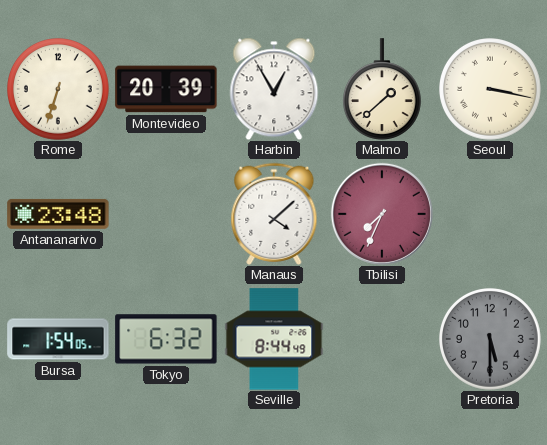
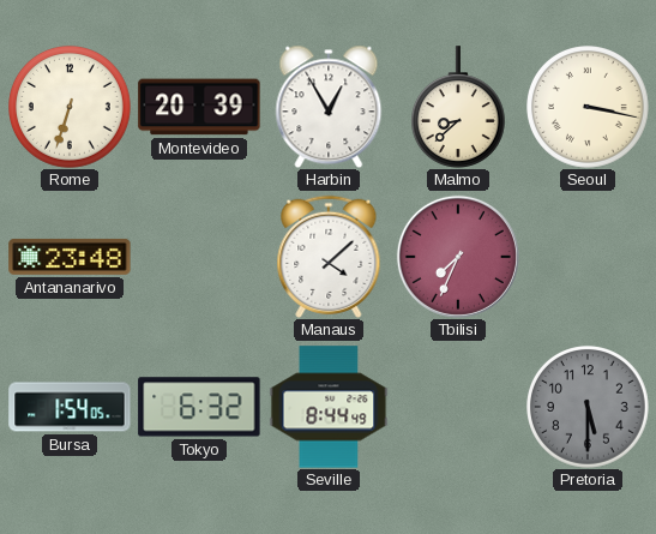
Malmo: 1:38 -> 8:38 (458, 107)
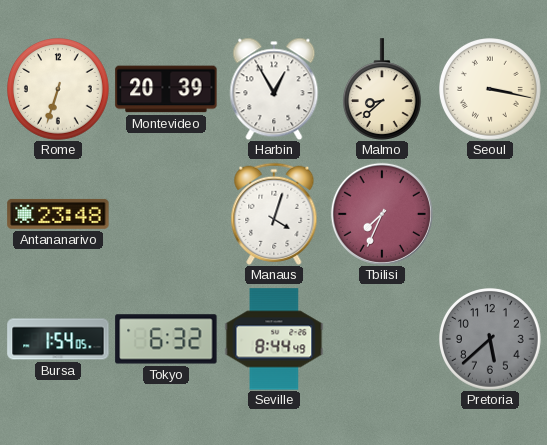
Manaus: 4:08 -> 4:03 (274, 214)
Pretoria: 5:30 -> 5:38 (491, 340)
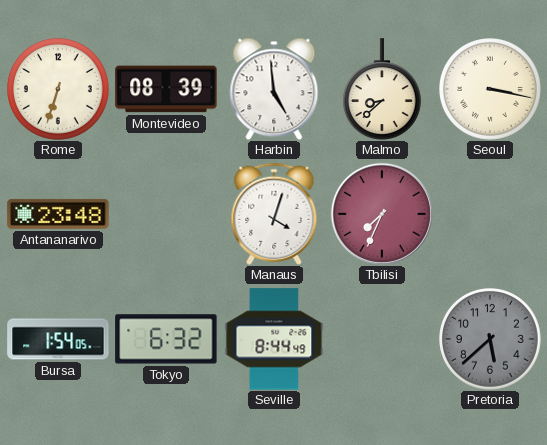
Montevideo: 20:39 -> 08:39 (166, 89)
Harbin: 12:55 -> 4:59 (274, 89)
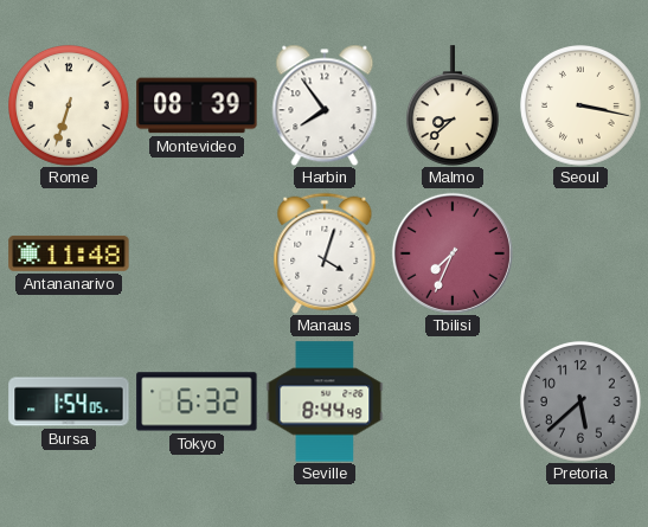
Harbin: 4:59 -> 7:54 (325, 105)
Antananarivo: 23:48 -> 11:48 (69, 253)
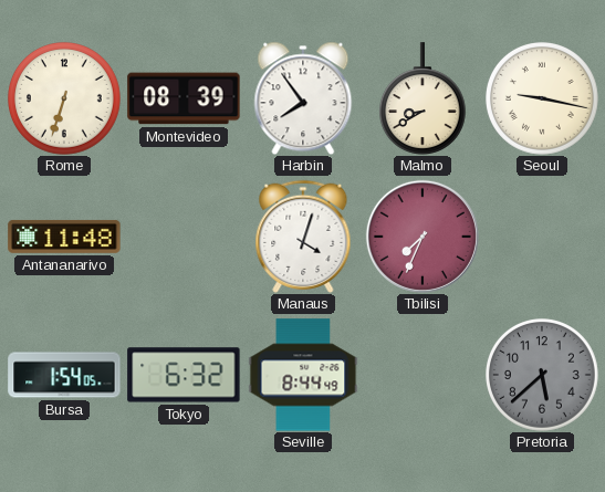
Malmo: 8:38 -> 8:40 (423, 98)
Seoul: 3:17 -> 9:17 (543, 100)
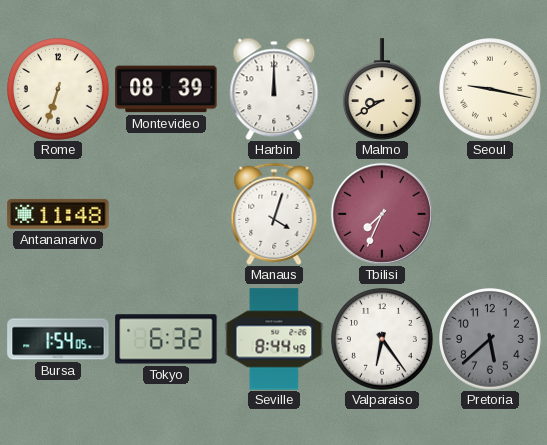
Harbin: 7:54 -> 12:00 (274, 89)
Valparaiso: none -> 6:24 (383, 340)
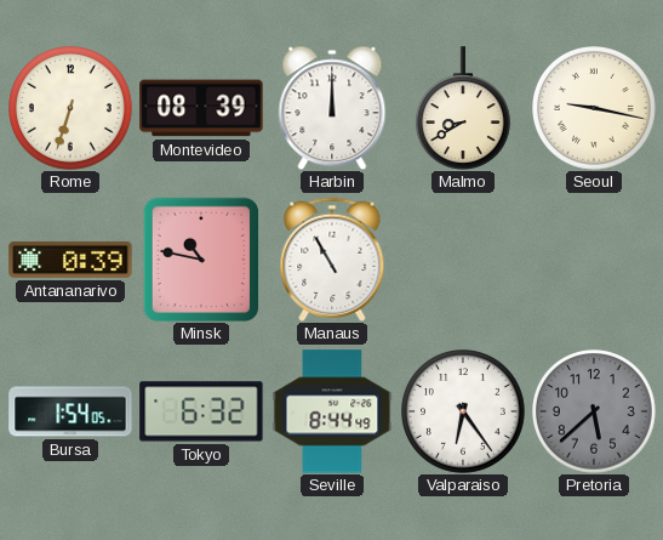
Antananarivo: 11:48 -> 0:39 (70, 260)
Minsk: none -> 10:47 (200, 258)
Manaus: 4:03 -> 10:55 (332, 260)
Tbilisi: 7:34 -> none (382, 214)
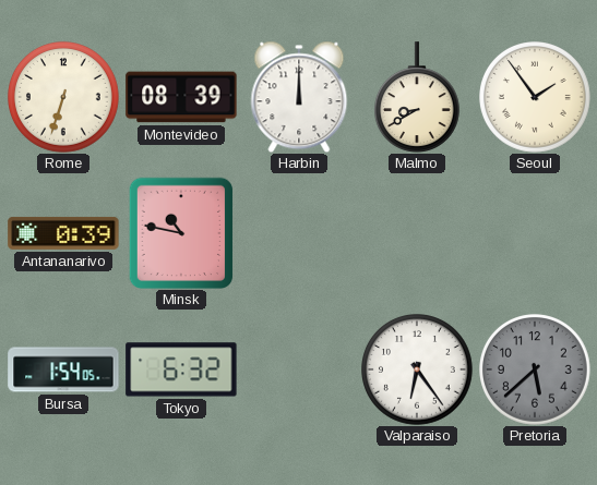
Seoul: 9:17 -> 1:54 (536, 98)
Manaus: 10:55 -> none (332, 260)
Seville: 8:44 -> none (332, 411)
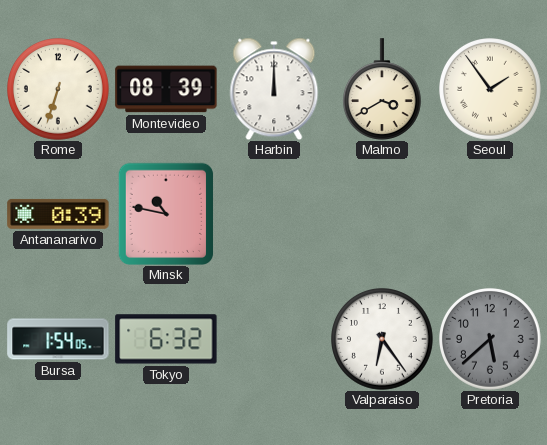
Malmo: 8:40 -> 3:40 (382, 89)
